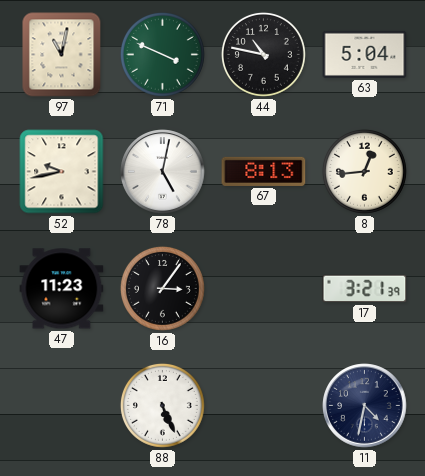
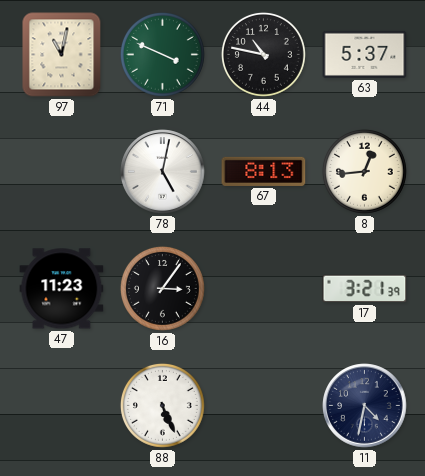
63: 5:04 -> 5:37 (365, 54)
52: 9:43 -> none (62, 172)
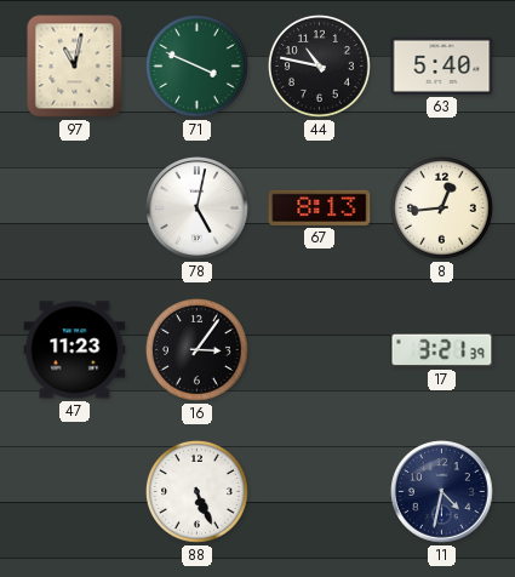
63: 5:37 -> 5:40 (442, 65)
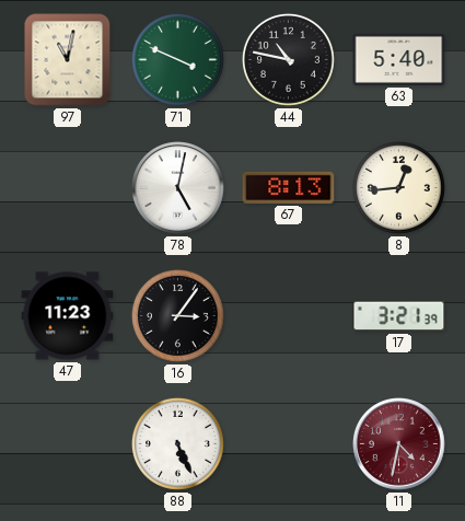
11 dial: navy -> burgundy (399, 444)
